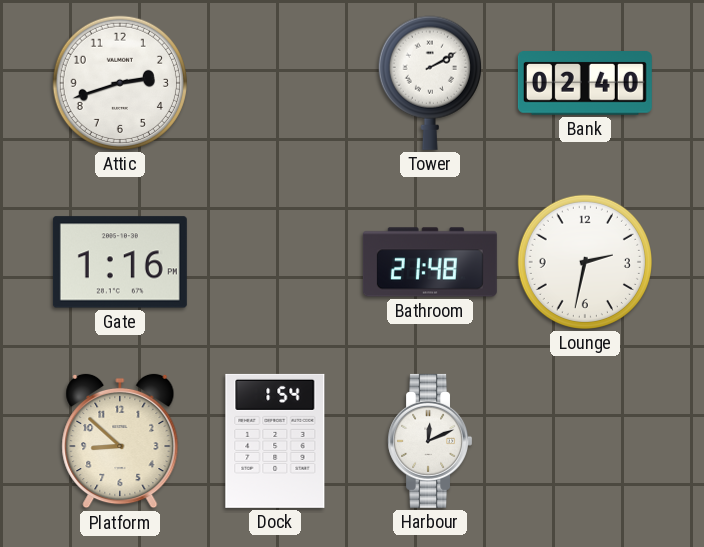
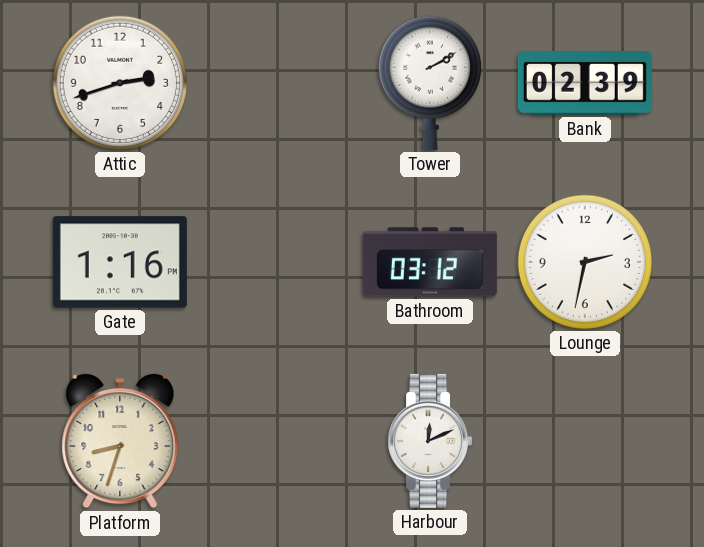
Bank: 02:40 -> 02:39 (585, 84)
Bathroom: 21:48 -> 03:12 (430, 262)
Platform: 8:52 -> 8:33 (120, 441)
Dock: 1:54 -> none (275, 441)
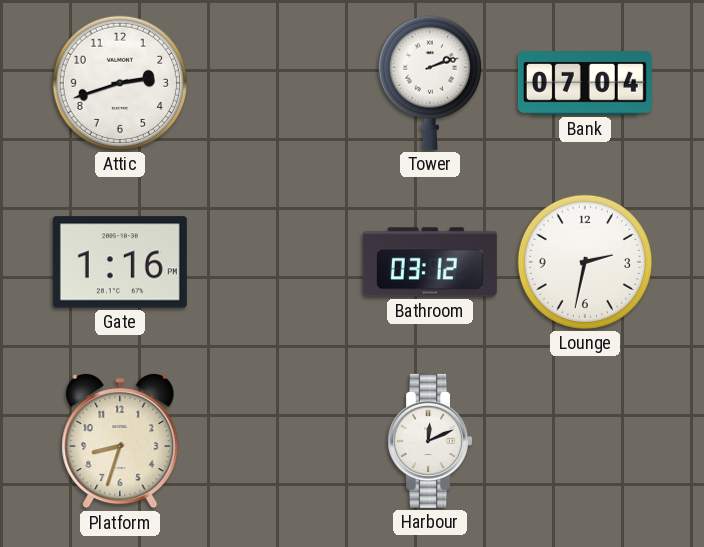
Tower: 2:10 -> 2:12 (430, 83)
Bank: 02:39 -> 07:04 (585, 84)
